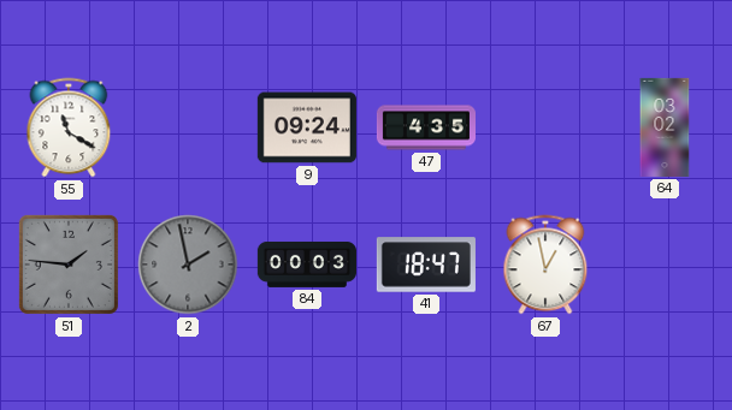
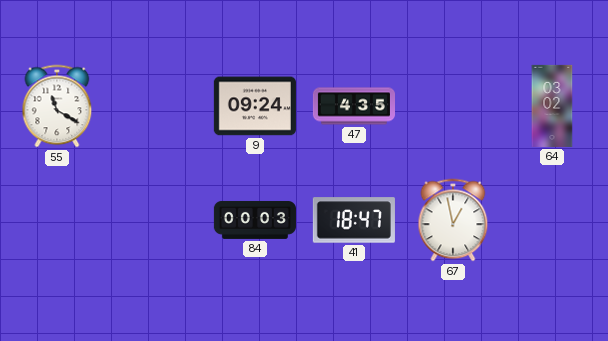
51: 1:46 -> none (69, 265)
2: 1:58 -> none (188, 265)
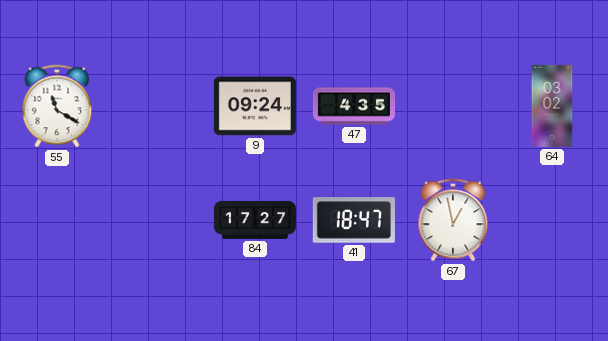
84: 00:03 -> 17:27 (255, 220)
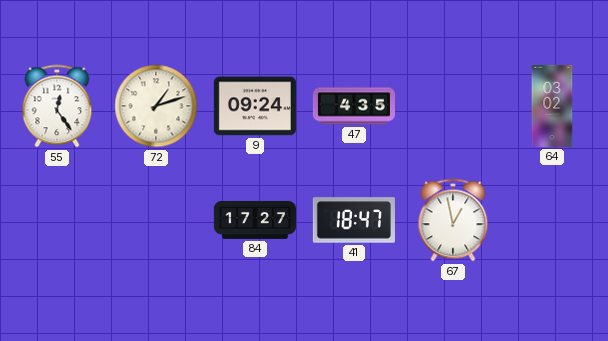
55: 11:20 -> 12:24 (57, 106)
72: none -> 1:12 (156, 106)
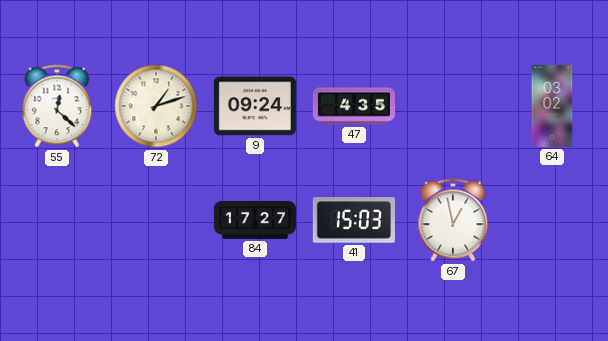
55: 12:24 -> 12:22 (57, 106)
41: 18:47 -> 15:03 (354, 220)
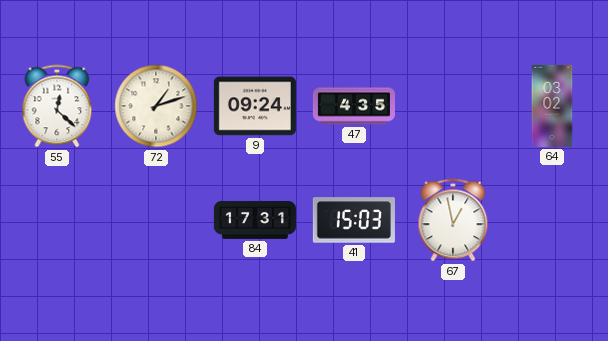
84: 17:27 -> 17:31 (255, 220)
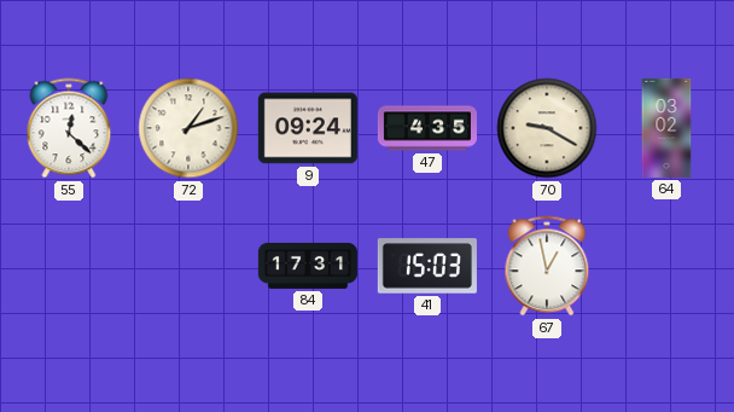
70: none -> 9:20 (547, 128)
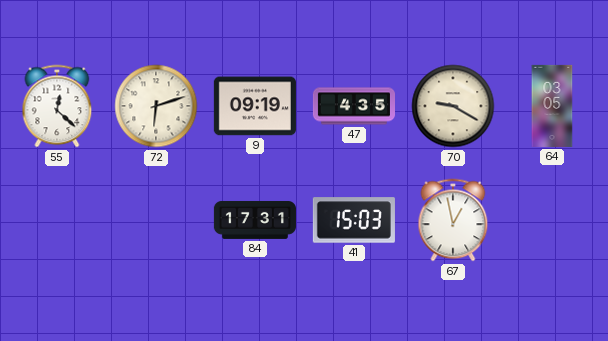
72: 1:12 -> 6:12 (156, 106)
9: 09:24 -> 09:19 (255, 106)
64: 03:02 -> 03:05 (552, 106)
